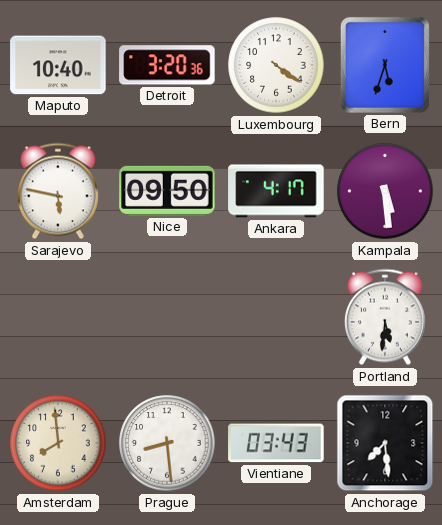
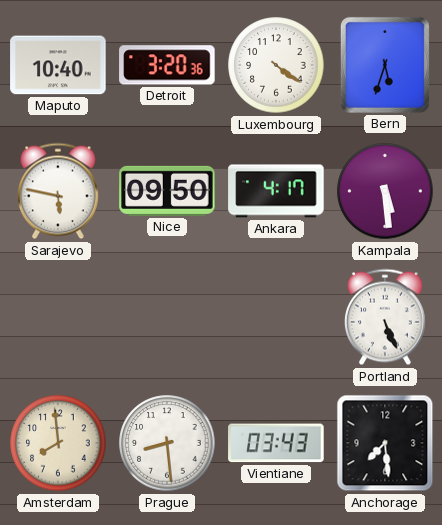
Portland: 5:31 -> 5:26 (385, 317)
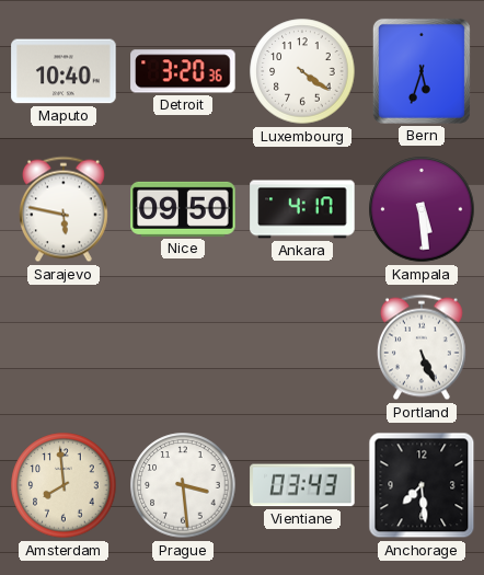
Prague: 8:29 -> 3:29 (183, 485)
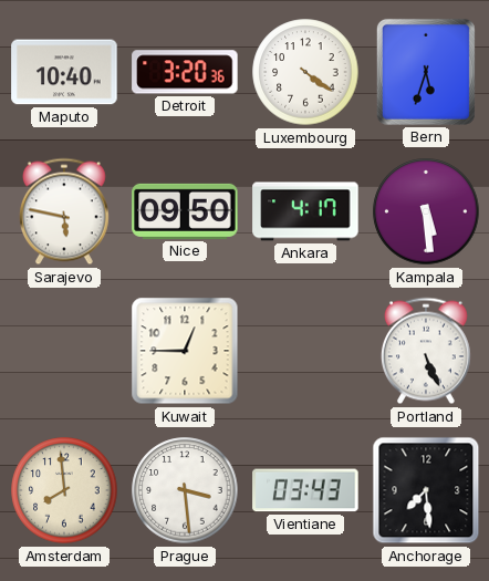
Kuwait: none -> 12:45 (185, 351)
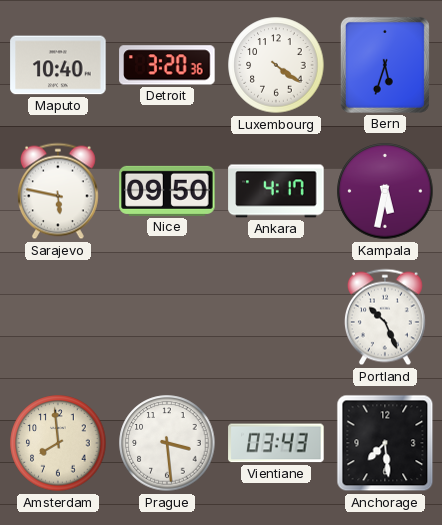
Kampala: 5:29 -> 5:32 (385, 191)
Kuwait: 12:45 -> none (185, 351)
Portland: 5:26 -> 10:26 (385, 317)
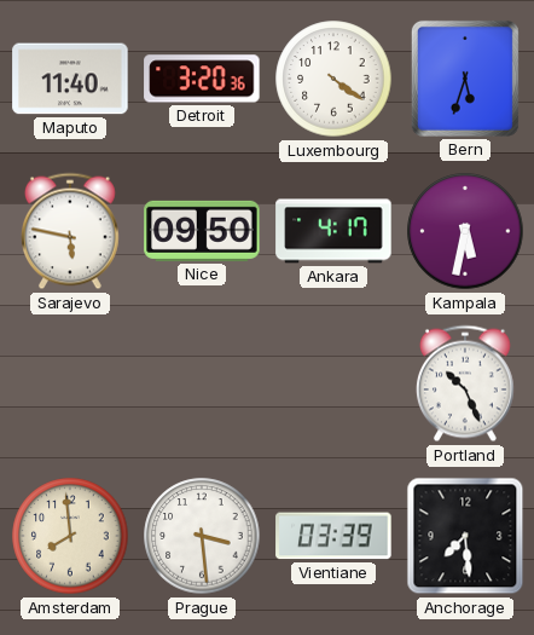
Maputo: 10:40 -> 11:40 (70, 79)
Vientiane: 03:43 -> 03:39 (333, 536)
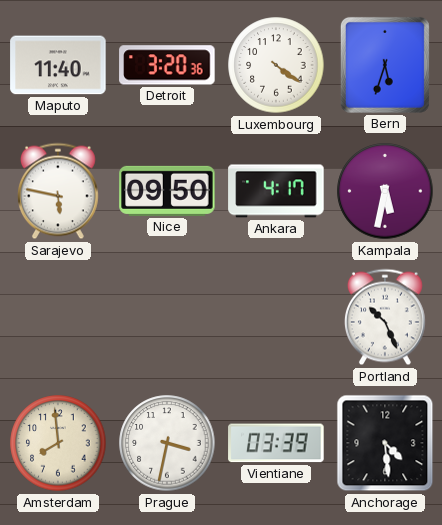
Prague: 3:29 -> 3:32 (167, 443)
Anchorage: 7:29 -> 4:29 (385, 443)
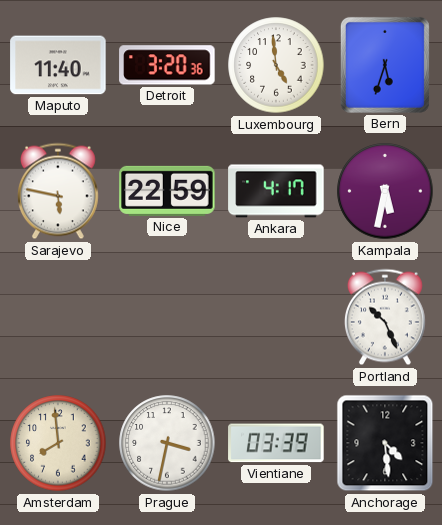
Luxembourg: 4:21 -> 4:59 (276, 65)
Nice: 09:50 -> 22:59 (167, 191)
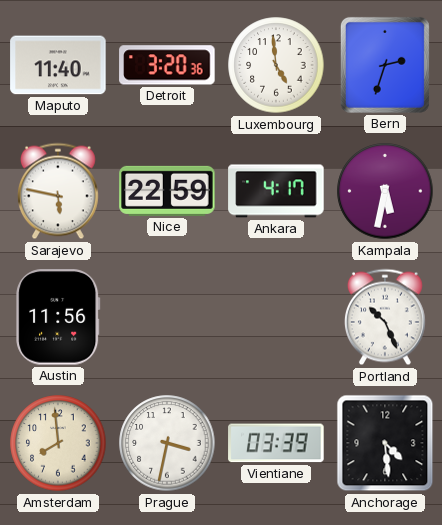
Bern: 5:33 -> 2:33 (385, 65)
Austin: none -> 11:56 (58, 317)
